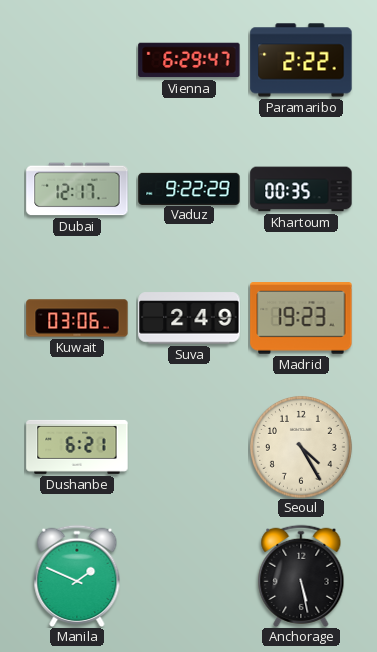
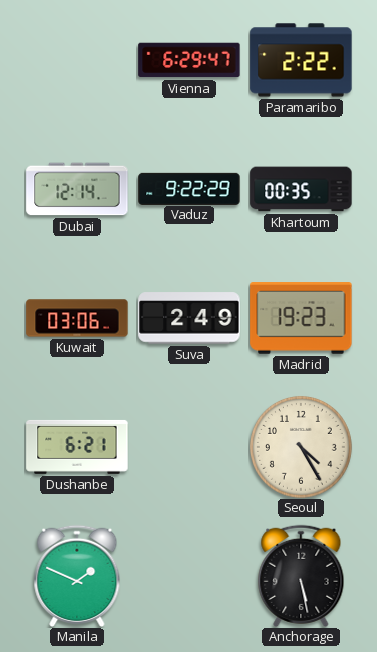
Dubai: 12:17 -> 12:14 (77, 189)
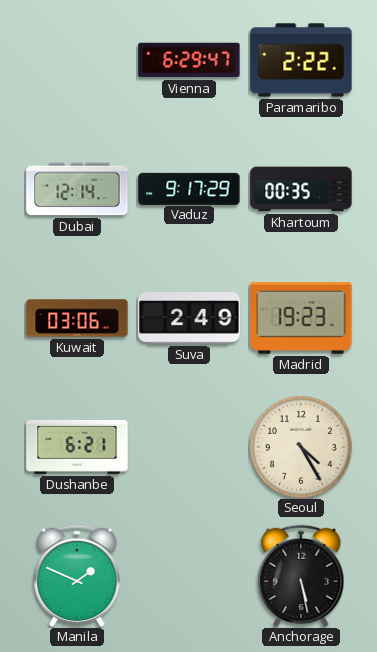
Vaduz: 9:22 -> 9:17 (189, 188)
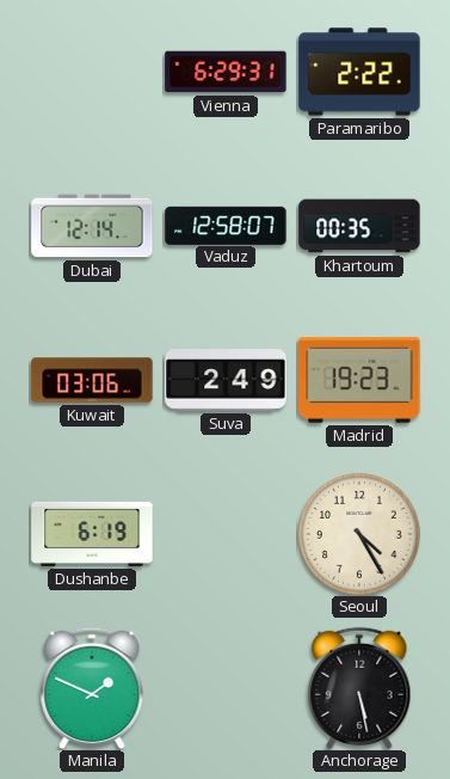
Vienna: 6:29:47 -> 6:29:31 (226, 72)
Vaduz: 9:17 -> 12:58 (226, 225)
Dushanbe: 6:21 -> 6:19 (92, 534)
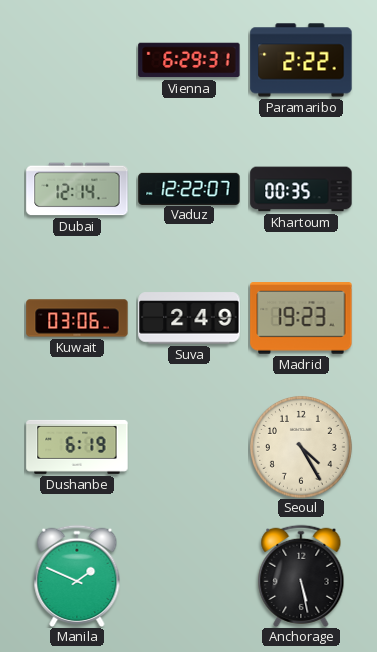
Vaduz: 12:58 -> 12:22 (189, 188)
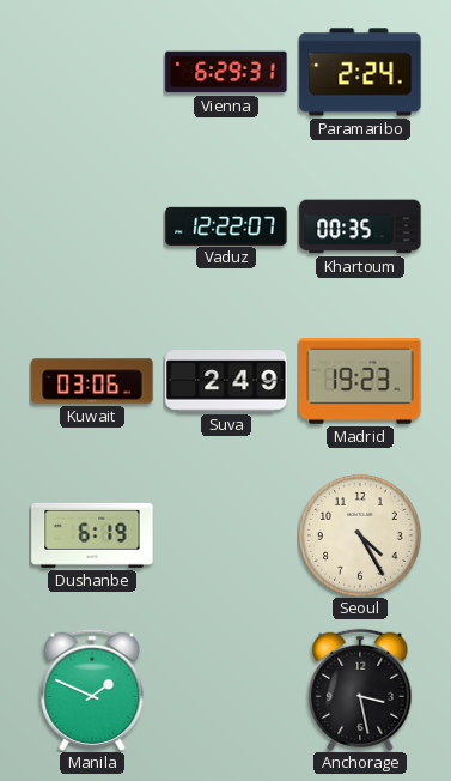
Paramaribo: 2:22 -> 2:24 (360, 72)
Dubai: 12:14 -> none (77, 189)
Anchorage: 5:28 -> 3:28 (360, 690)
